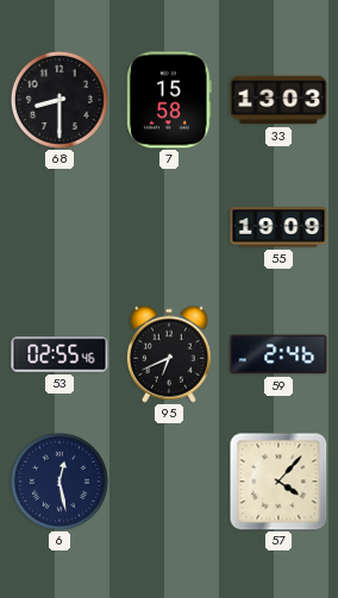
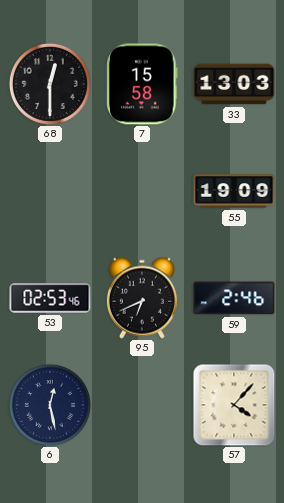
68: 8:30 -> 12:30 (50, 84)
53: 02:55 -> 02:53 (50, 298)
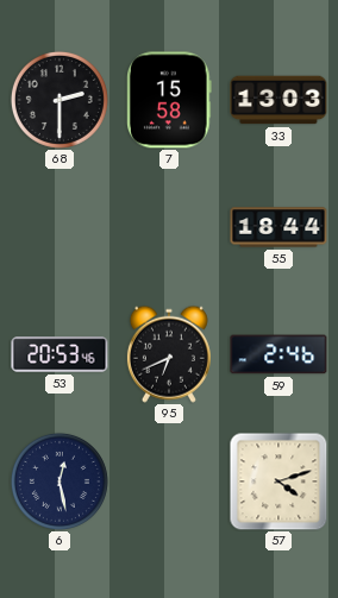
68: 12:30 -> 2:30 (60, 100)
55: 19:09 -> 18:44 (278, 227)
53: 02:53 -> 20:53 (60, 354)
57: 4:07 -> 4:12 (278, 481)
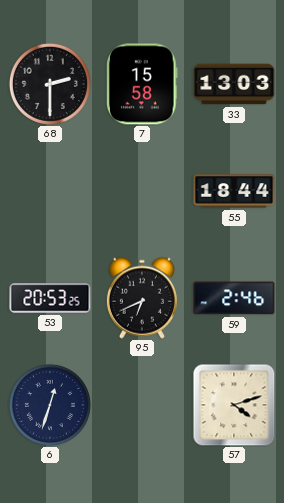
53: 20:53:46 -> 20:53:25 (50, 298)
6: 12:28 -> 12:33 (50, 405)
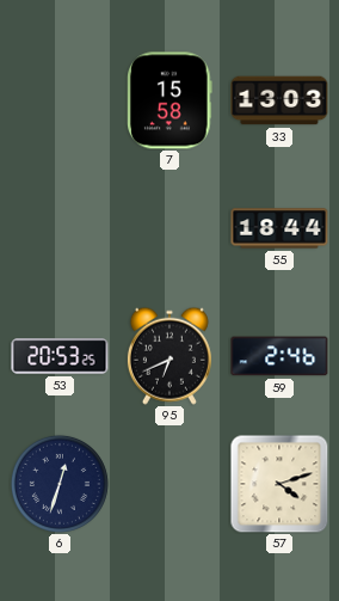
68: 2:30 -> none (50, 84)
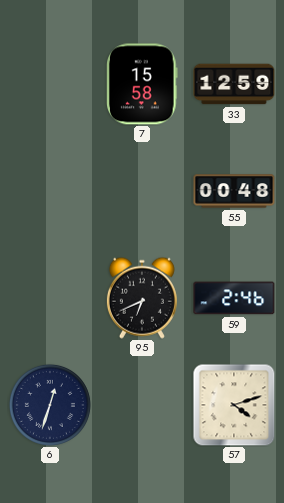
33: 13:03 -> 12:59 (234, 84)
55: 18:44 -> 00:48 (234, 191)
53: 20:53 -> none (60, 356)
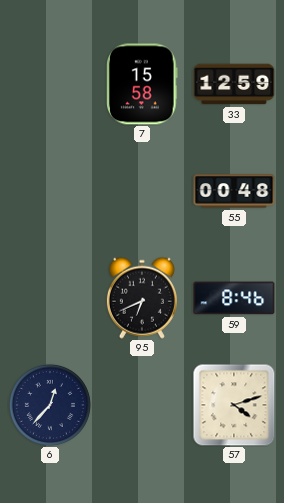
59: 2:46 -> 8:46 (234, 298)
6: 12:33 -> 12:37 (50, 405)
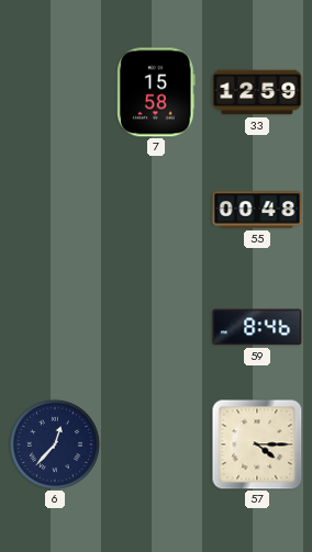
95: 6:41 -> none (142, 298)
57: 4:12 -> 4:15 (257, 444)
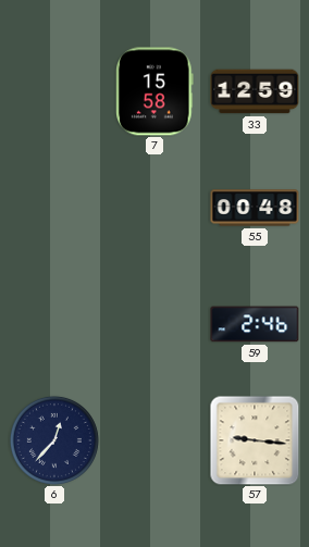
59: 8:46 -> 2:46 (255, 324)
57: 4:15 -> 9:16 (255, 440)
